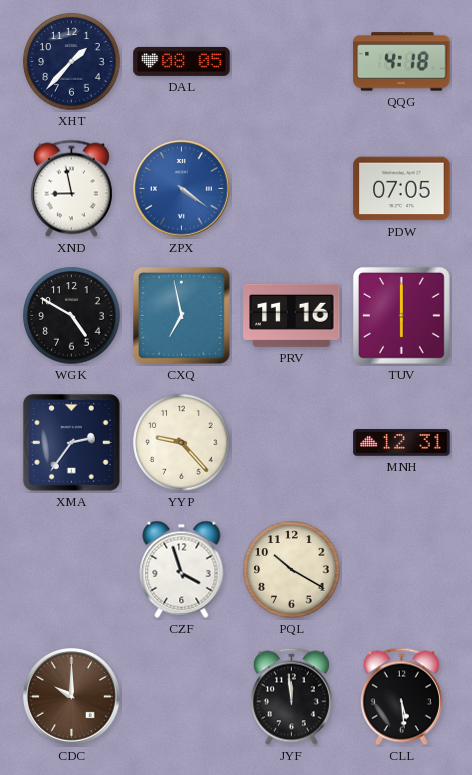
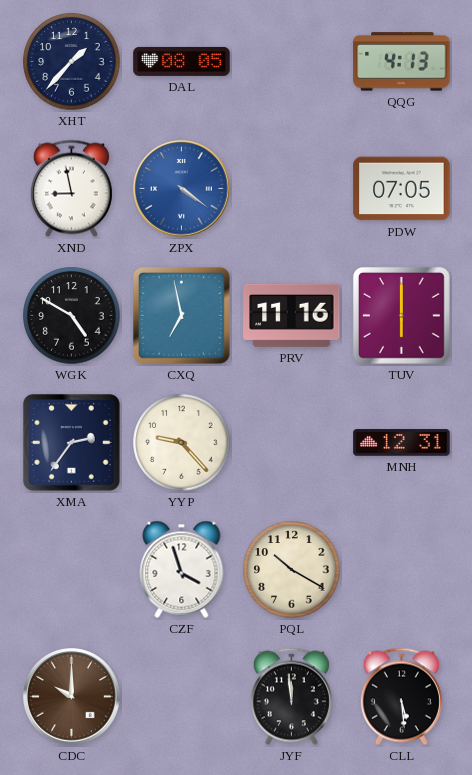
QQG: 4:18 -> 4:13 (402, 62)
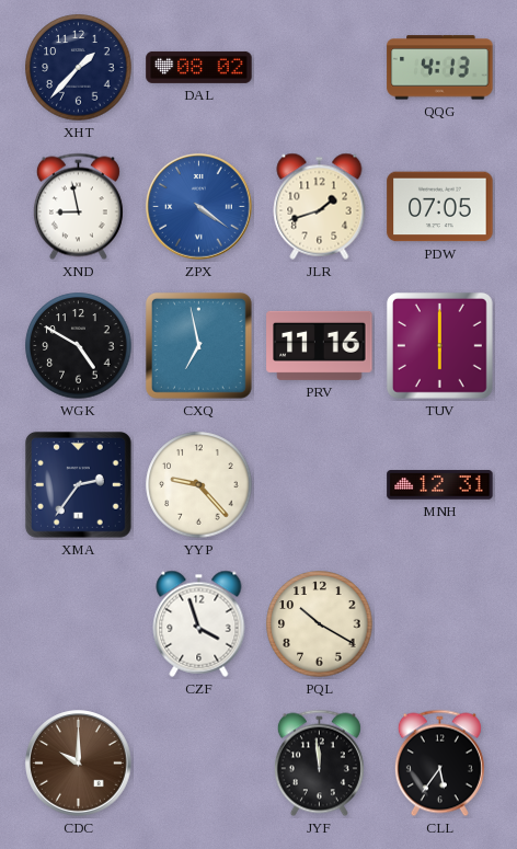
DAL: 08:05 -> 08:02 (199, 67)
JLR: none -> 1:42 (320, 206)
CLL: 5:29 -> 5:36 (439, 764)
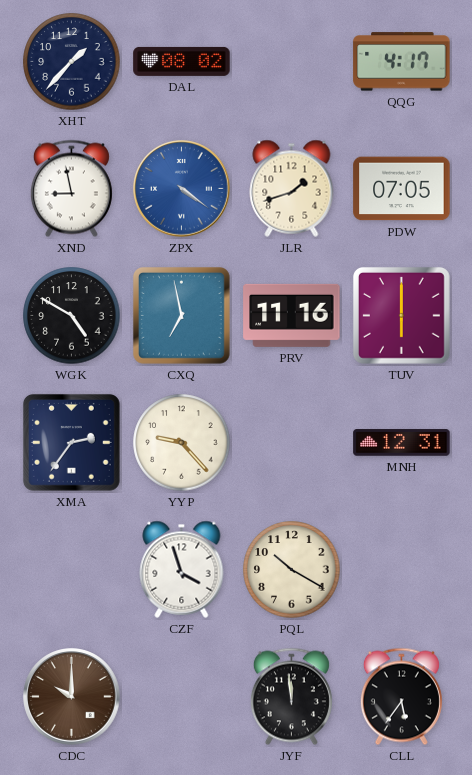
QQG: 4:13 -> 4:17 (402, 62)
